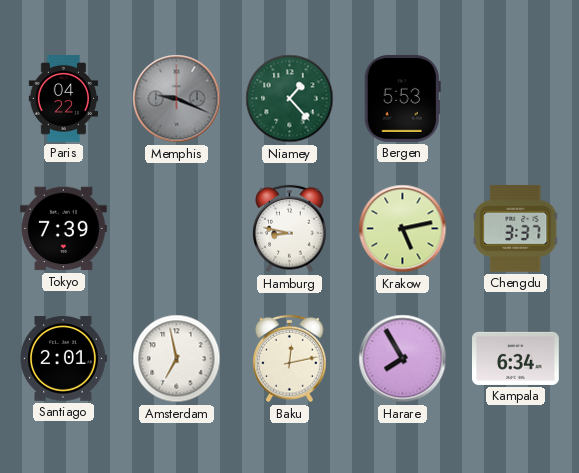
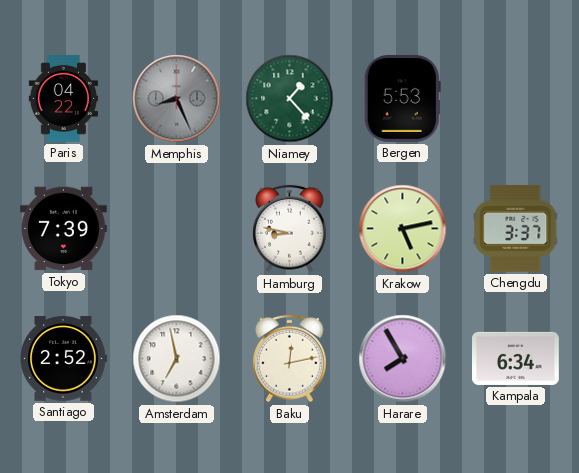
Memphis: 9:19 -> 8:26 (177, 99)
Santiago: 2:01 -> 2:52 (63, 359)
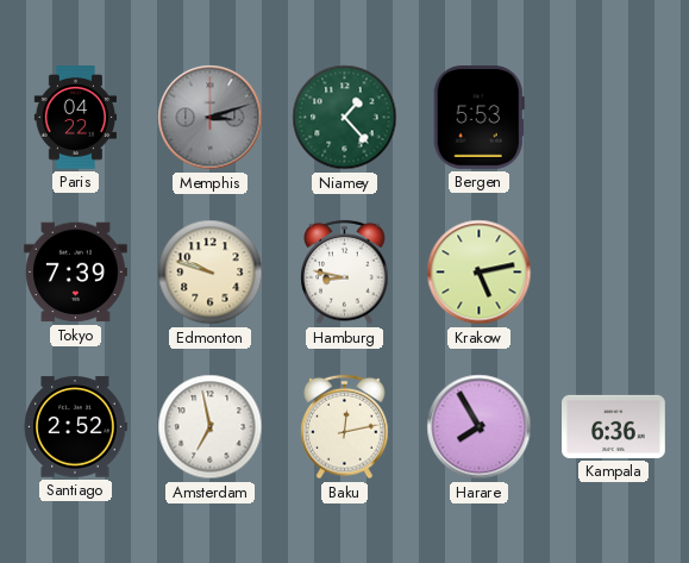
Memphis: 8:26 -> 3:12 (211, 118)
Edmonton: none -> 9:48 (211, 273)
Chengdu: 3:37 -> none (516, 228)
Kampala: 6:34 -> 6:36 (614, 426)
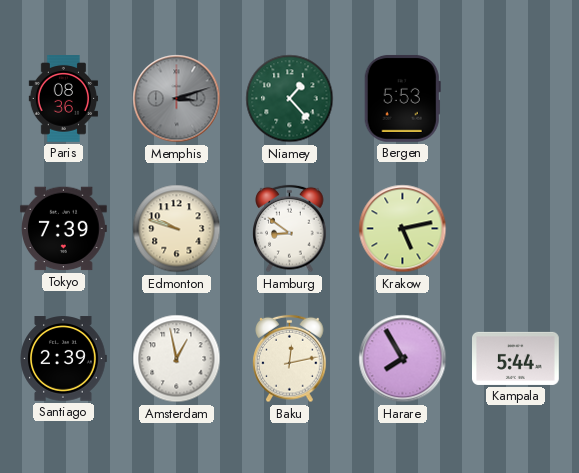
Paris: 04:22 -> 08:36 (63, 99)
Hamburg: 8:47 -> 8:51 (290, 229)
Santiago: 2:52 -> 2:39 (63, 359)
Amsterdam: 6:58 -> 12:58 (177, 359)
Kampala: 6:36 -> 5:44 (516, 358)
